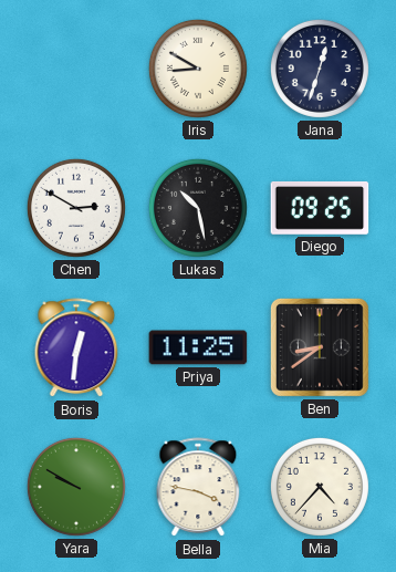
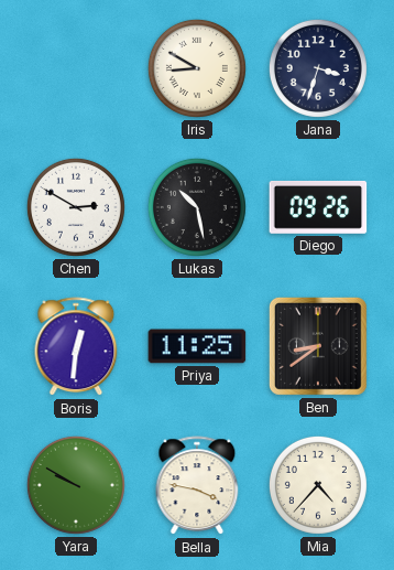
Jana: 12:33 -> 3:33 (318, 68)
Diego: 09:25 -> 09:26 (318, 207)
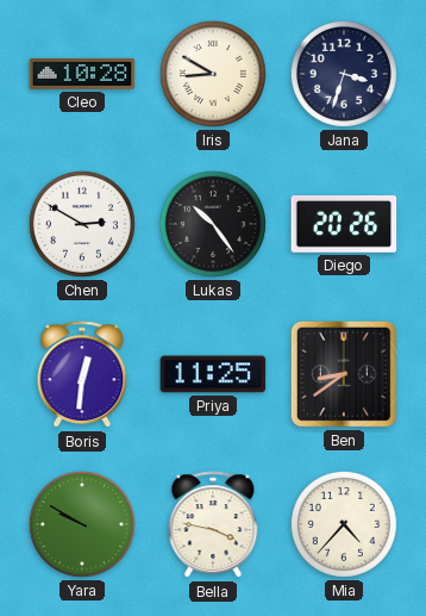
Cleo: none -> 10:28 (82, 74)
Lukas: 10:28 -> 10:24 (213, 224)
Diego: 09:26 -> 20:26 (344, 224)
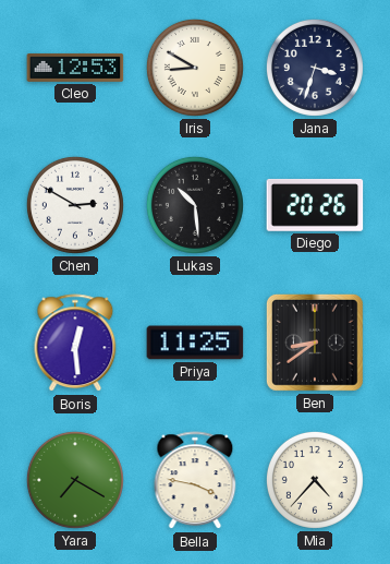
Cleo: 10:28 -> 12:53 (75, 68)
Lukas: 10:24 -> 10:29 (195, 205)
Boris: 12:31 -> 12:29 (75, 344)
Yara: 9:50 -> 7:20 (75, 480)
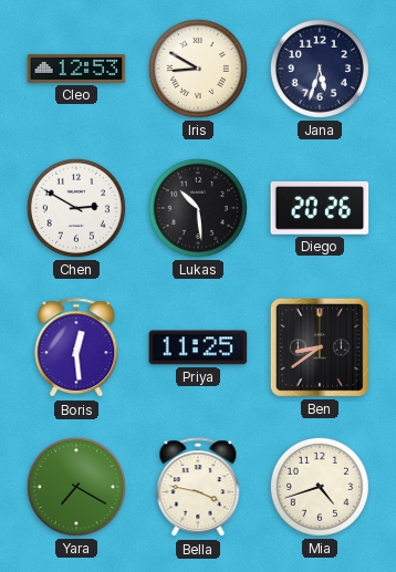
Jana: 3:33 -> 5:33 (320, 69)
Mia: 4:37 -> 4:42 (320, 487)
